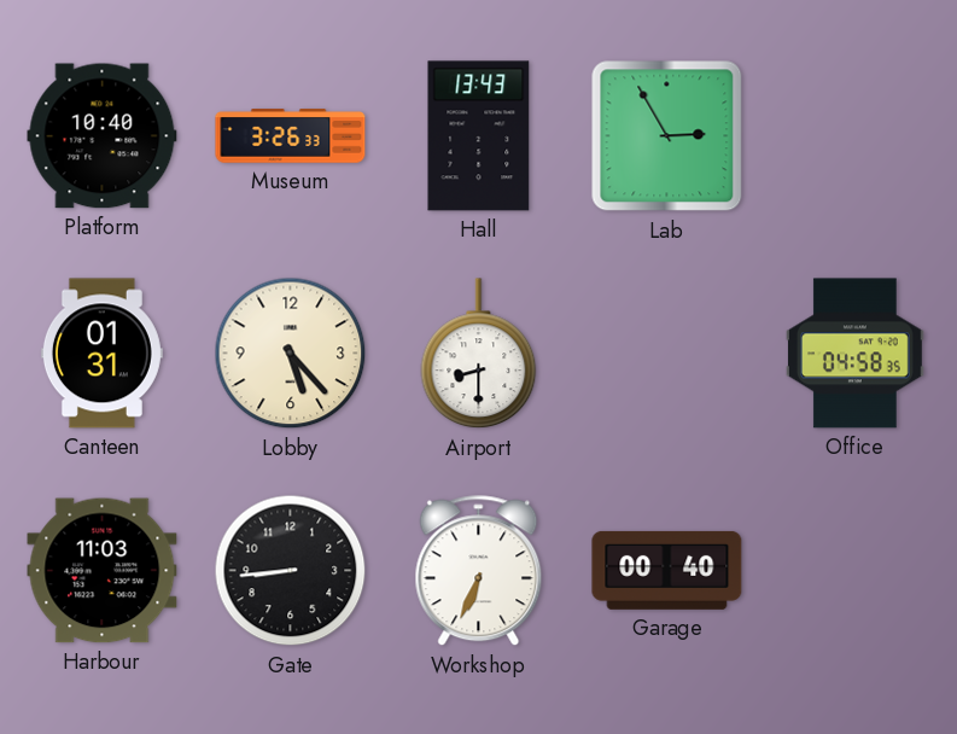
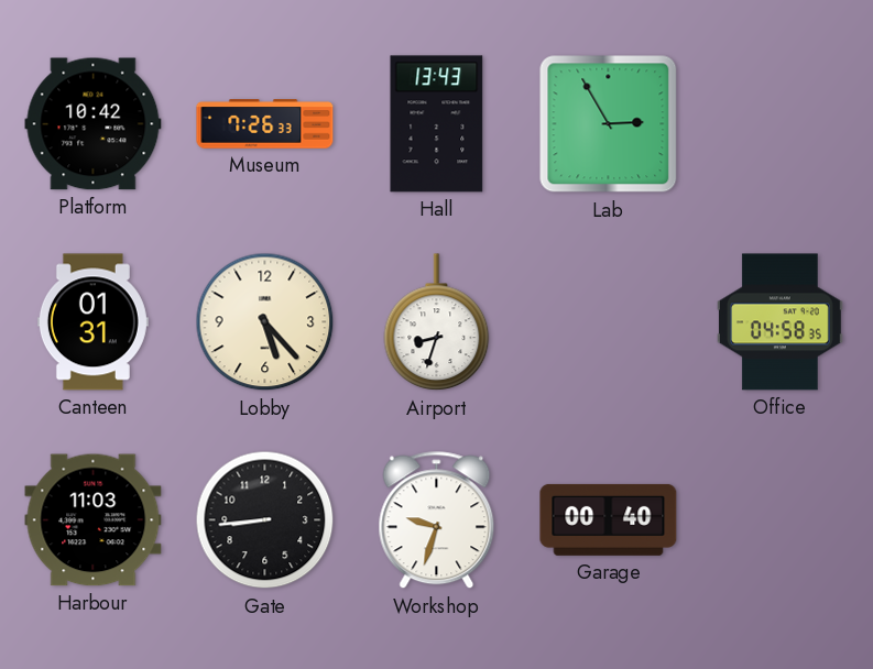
Platform: 10:40 -> 10:42 (94, 124)
Museum: 3:26 -> 7:26 (265, 124)
Airport: 8:30 -> 8:33 (437, 322)
Workshop: 6:34 -> 9:33 (437, 520)
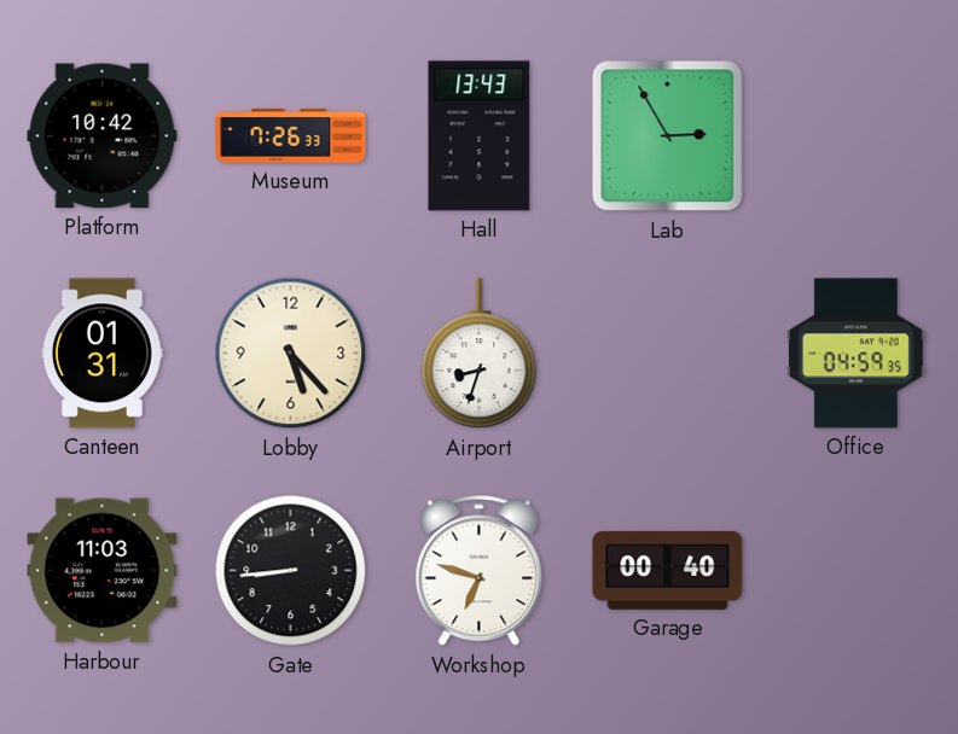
Office: 04:58 -> 04:59 (857, 354)
Workshop: 9:33 -> 6:48 (480, 571)
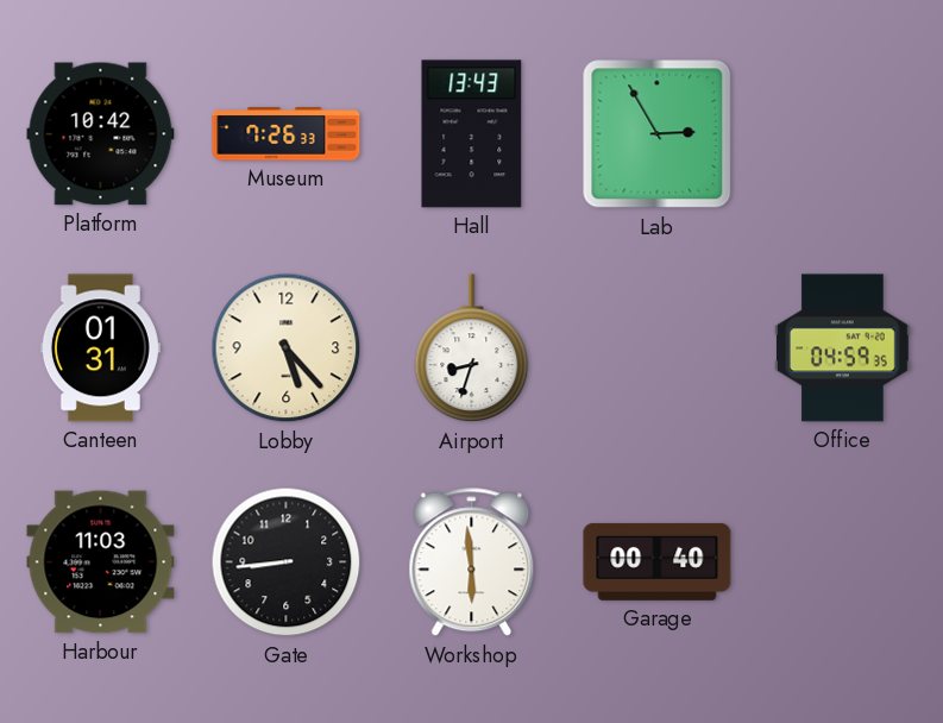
Workshop: 6:48 -> 5:59 (472, 562)
